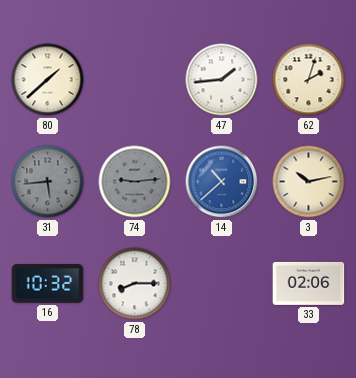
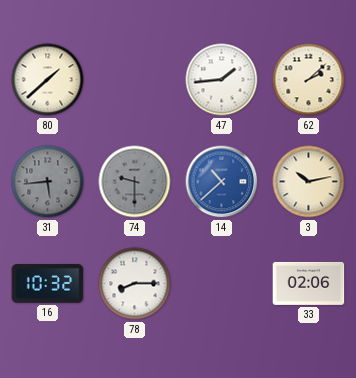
62: 2:03 -> 2:08 (309, 80)
74: 9:14 -> 9:30 (135, 182)
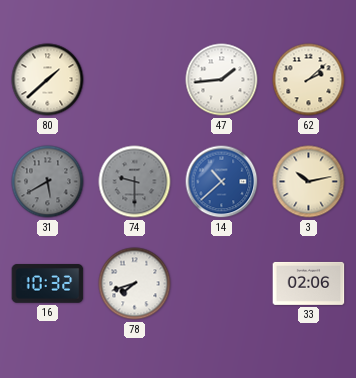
31: 5:44 -> 5:40 (48, 182)
78: 8:15 -> 7:42 (135, 284)
